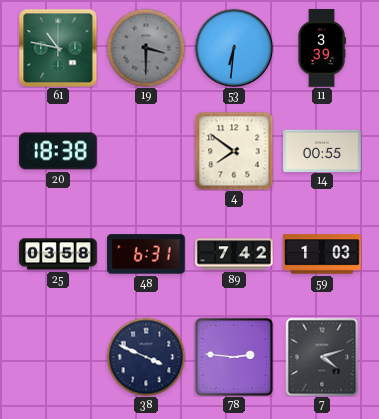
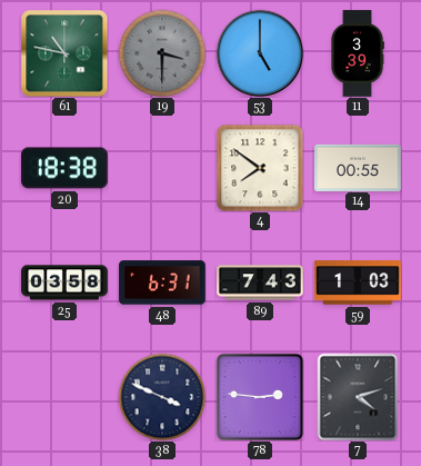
53: 6:31 -> 5:00 (260, 53)
89: 7:42 -> 7:43 (260, 282)
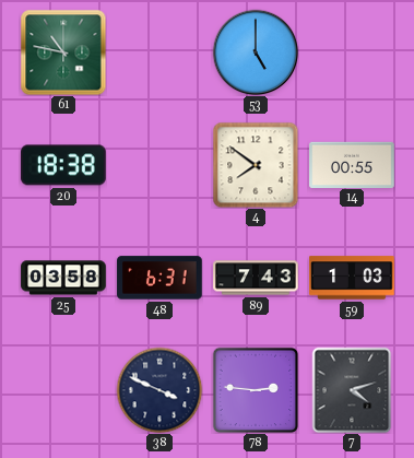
19: 3:30 -> none (162, 53)
11: 3:39 -> none (358, 53)
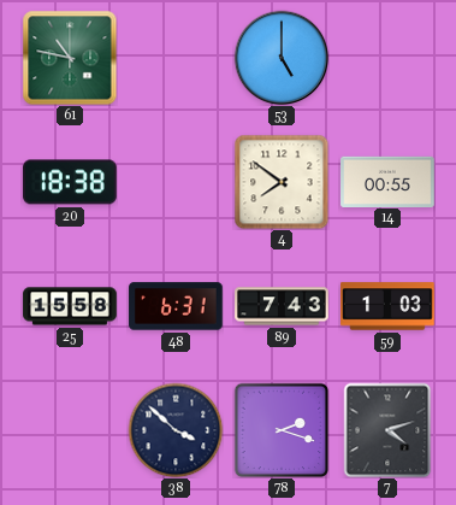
25: 03:58 -> 15:58 (70, 306)
38: 3:49 -> 3:52 (176, 430)
78: 2:46 -> 2:18 (282, 430)
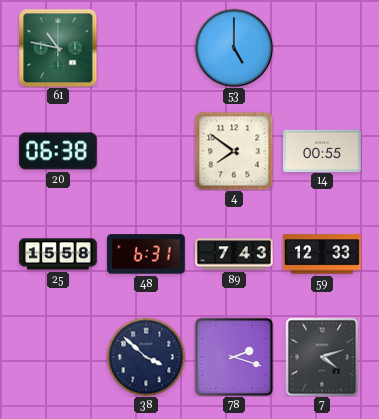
20: 18:38 -> 06:38 (58, 151)
59: 1:03 -> 12:33 (322, 254)
